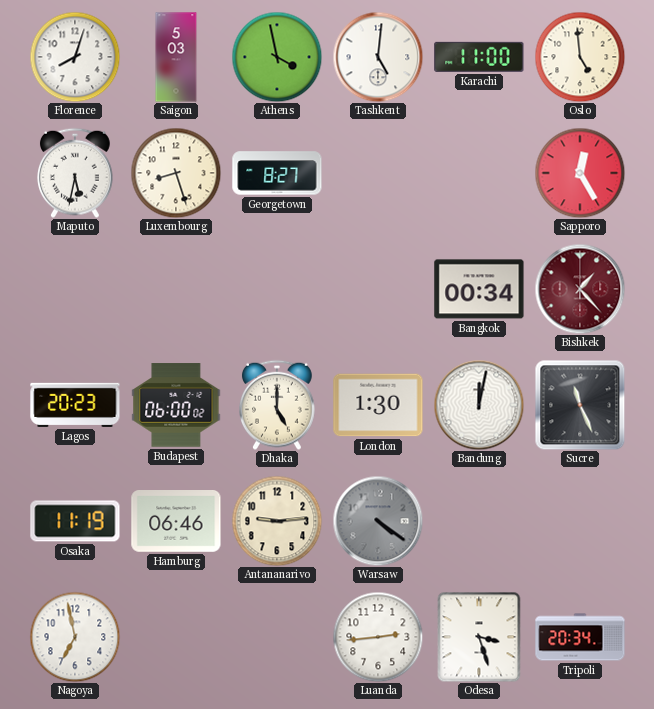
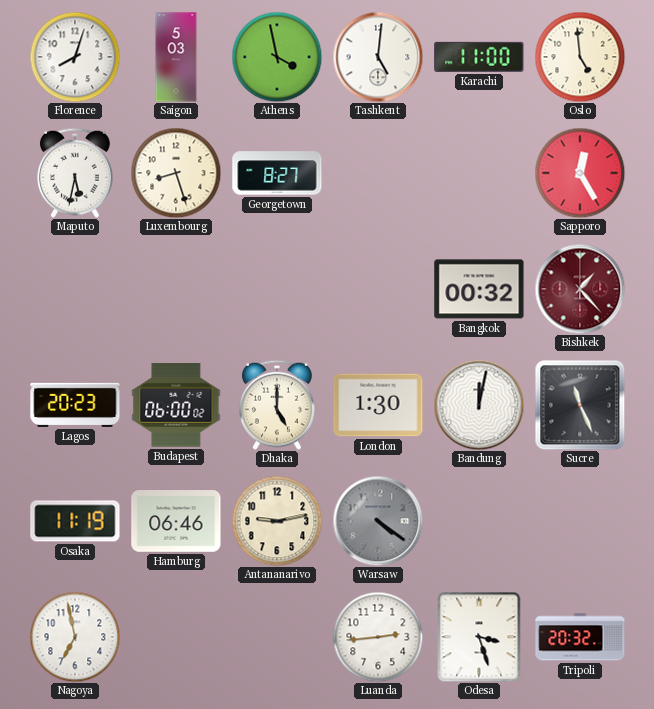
Bangkok: 00:34 -> 00:32 (479, 289)
Antananarivo: 9:14 -> 9:13 (277, 521)
Tripoli: 20:34 -> 20:32 (580, 637)
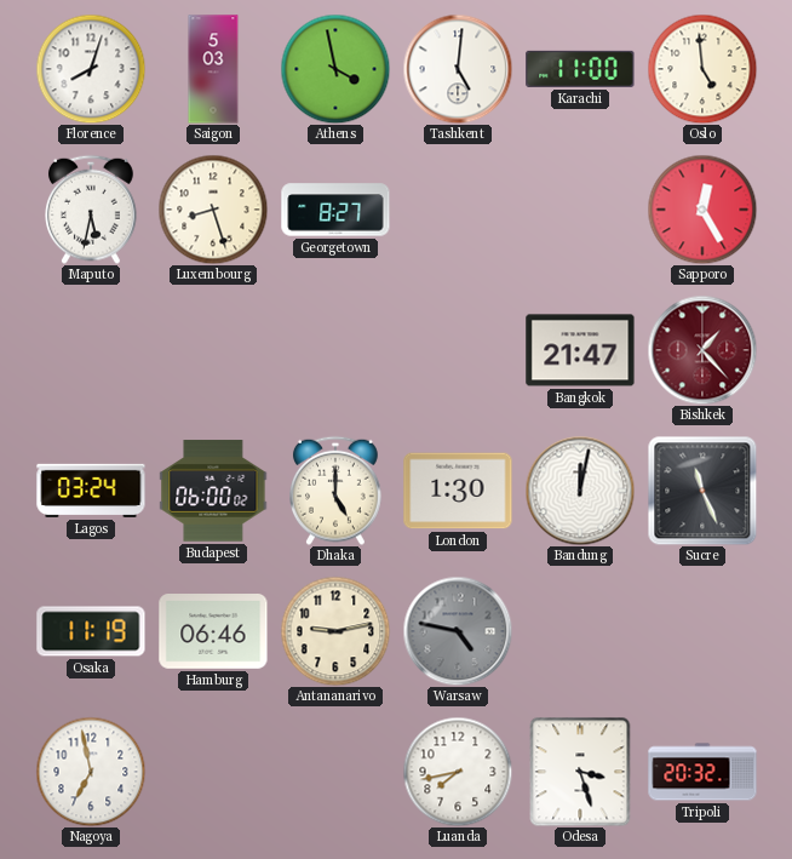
Bangkok: 00:32 -> 21:47 (580, 350)
Lagos: 20:23 -> 03:24 (91, 491)
Warsaw: 4:21 -> 4:47 (458, 631)
Luanda: 2:44 -> 7:43 (458, 772)
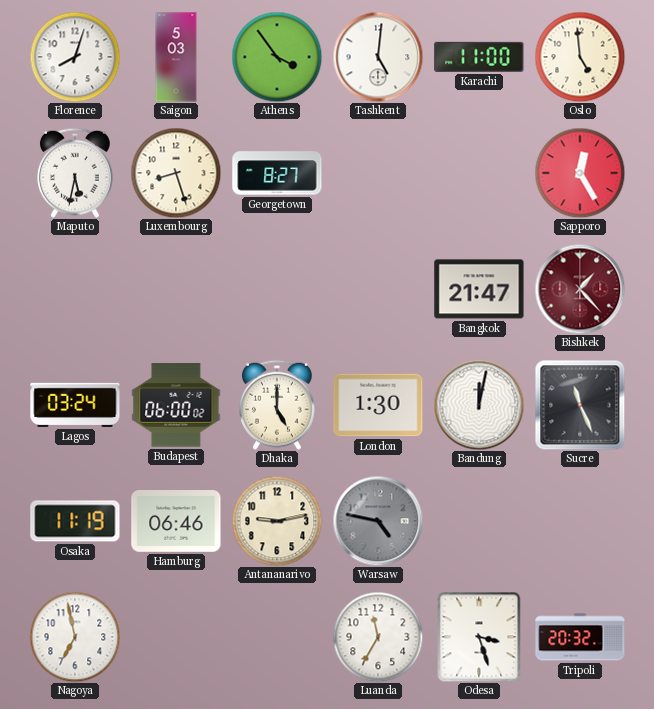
Athens: 3:58 -> 3:54 (277, 57)
Luanda: 7:43 -> 11:35 (378, 637)
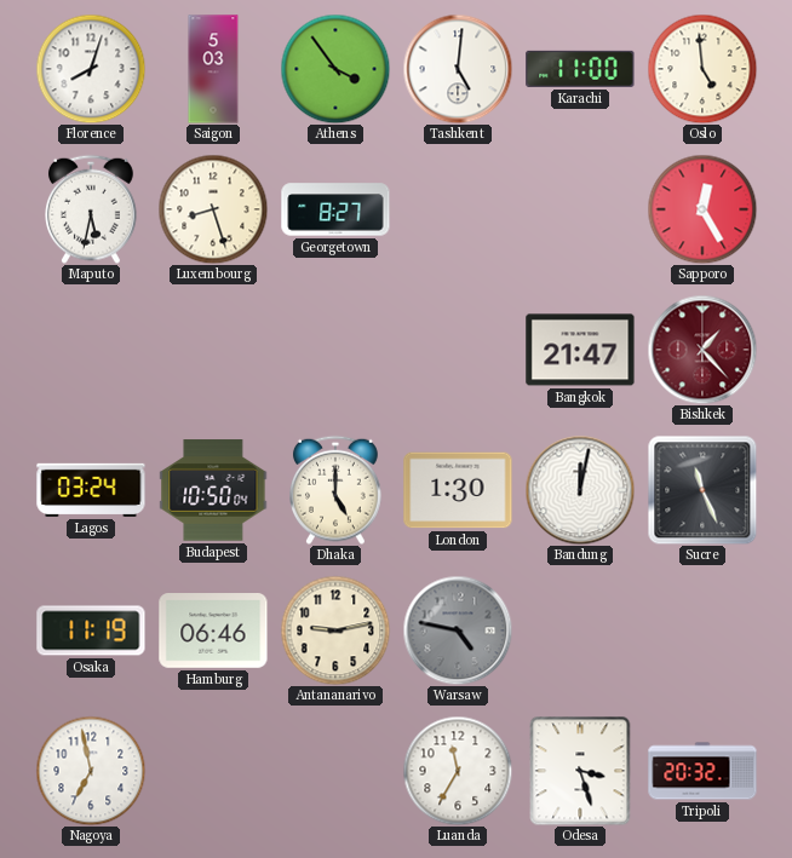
Budapest: 06:00 -> 10:50 (213, 490)
